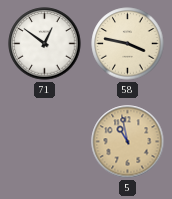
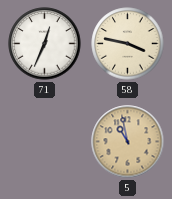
71: 12:51 -> 12:34 (45, 44)
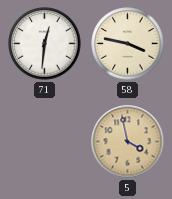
71: 12:34 -> 12:31 (45, 44)
5: 10:58 -> 3:58 (128, 142)
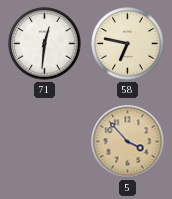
58: 3:47 -> 6:47 (128, 44)
5: 3:58 -> 3:53 (128, 142)
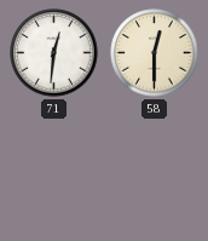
58: 6:47 -> 12:30 (155, 53)
5: 3:53 -> none (128, 142)
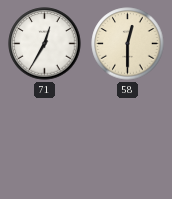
71: 12:31 -> 12:35 (45, 44)
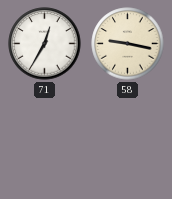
58: 12:30 -> 9:17 (128, 44)
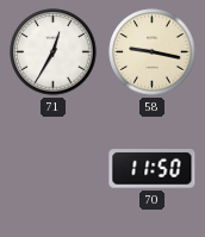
70: none -> 11:50 (153, 169)
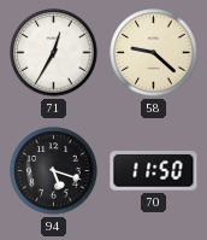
58: 9:17 -> 9:22 (154, 53)
94: none -> 5:18 (54, 171)
